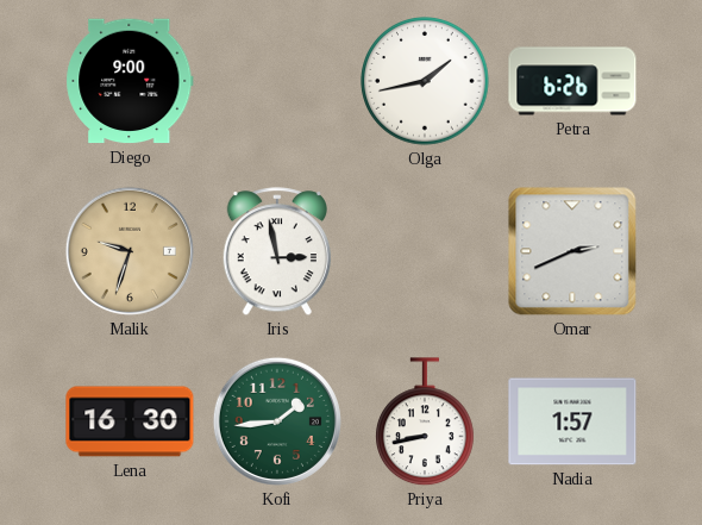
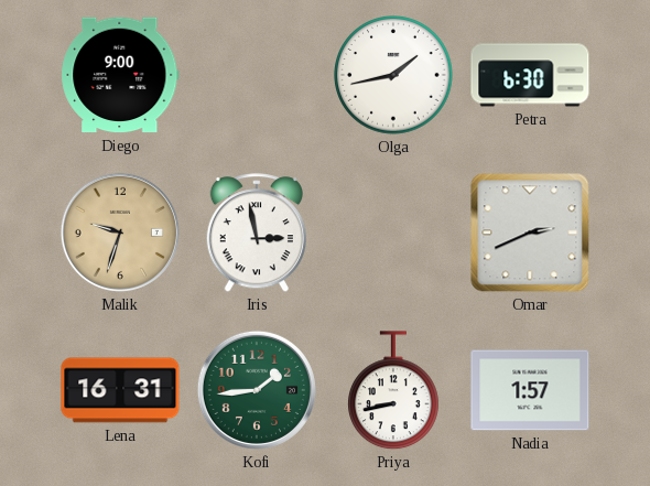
Petra: 6:26 -> 6:30 (530, 75)
Lena: 16:30 -> 16:31 (120, 390)
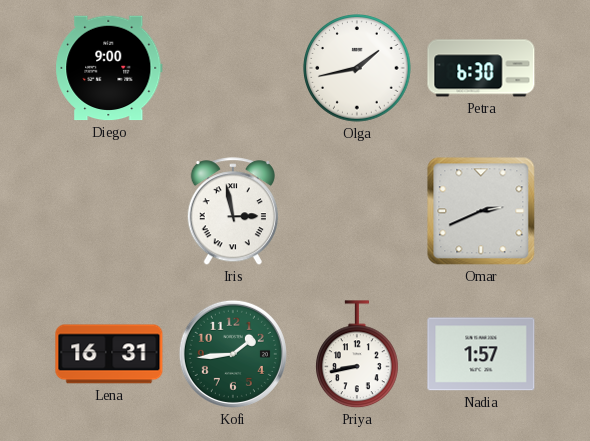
Malik: 9:33 -> none (120, 233)
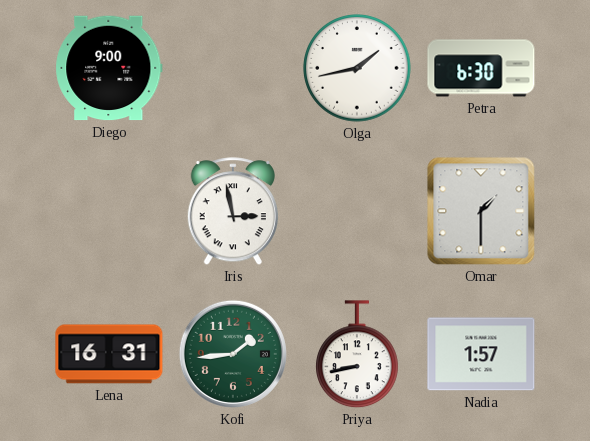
Omar: 2:41 -> 1:30 (481, 211)
